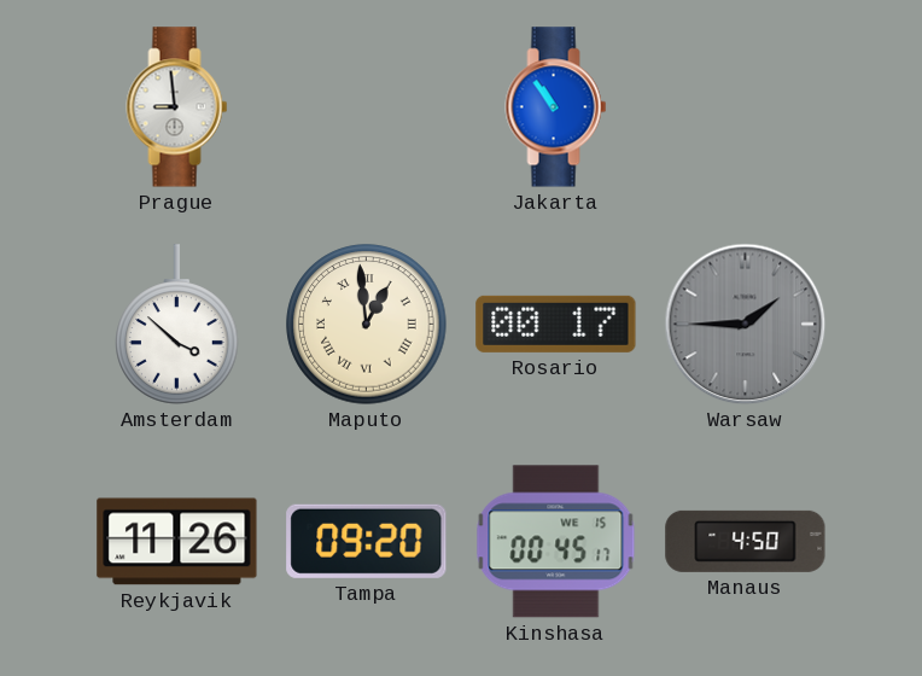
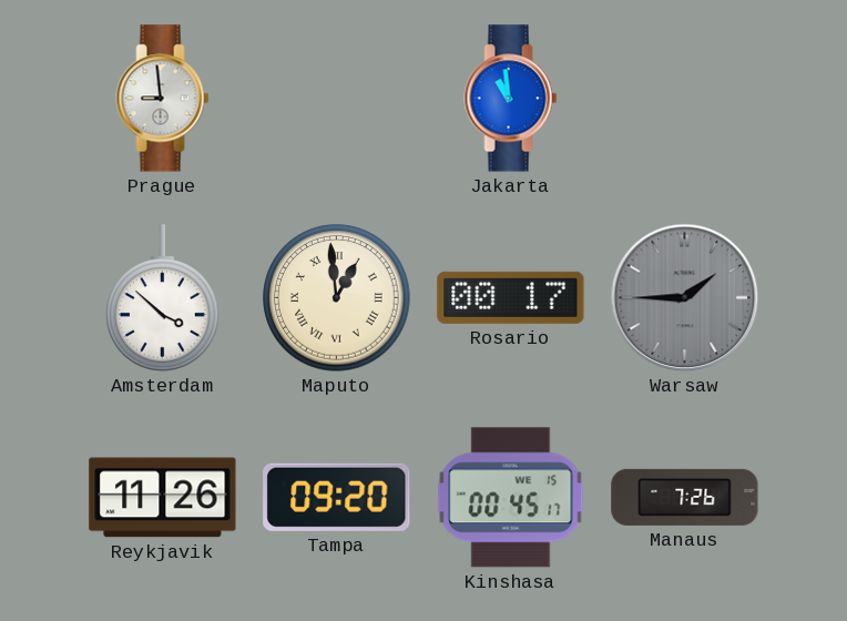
Jakarta: 10:54 -> 10:59 (511, 99)
Manaus: 4:50 -> 7:26 (685, 497)
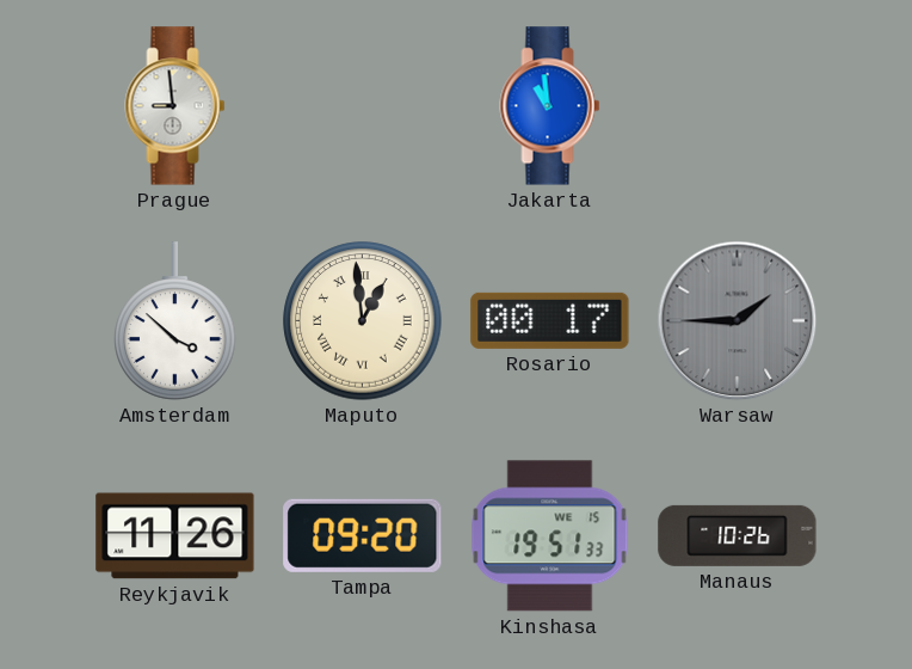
Kinshasa: 00:45 -> 19:51 (550, 536)
Manaus: 7:26 -> 10:26 (738, 535)
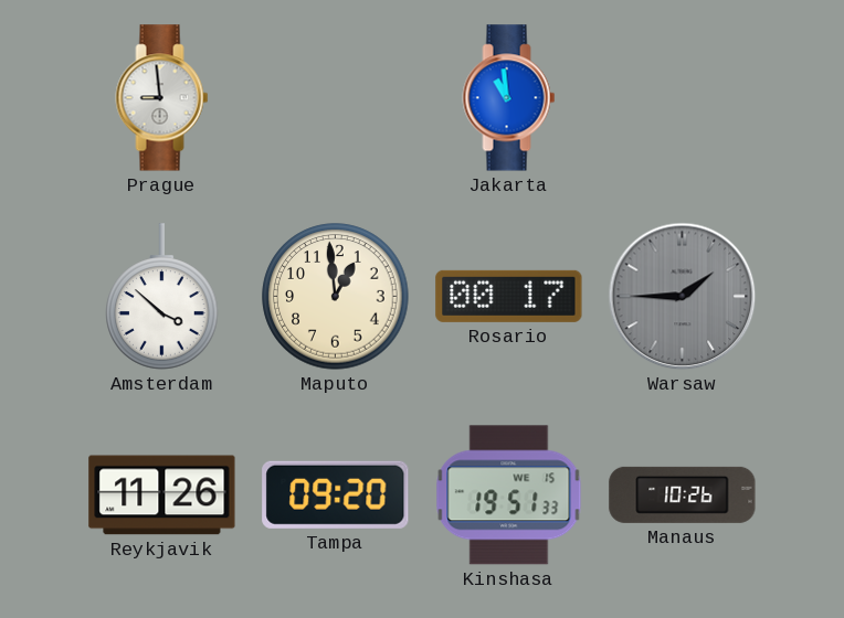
Maputo numerals: Roman -> Arabic (336, 297)
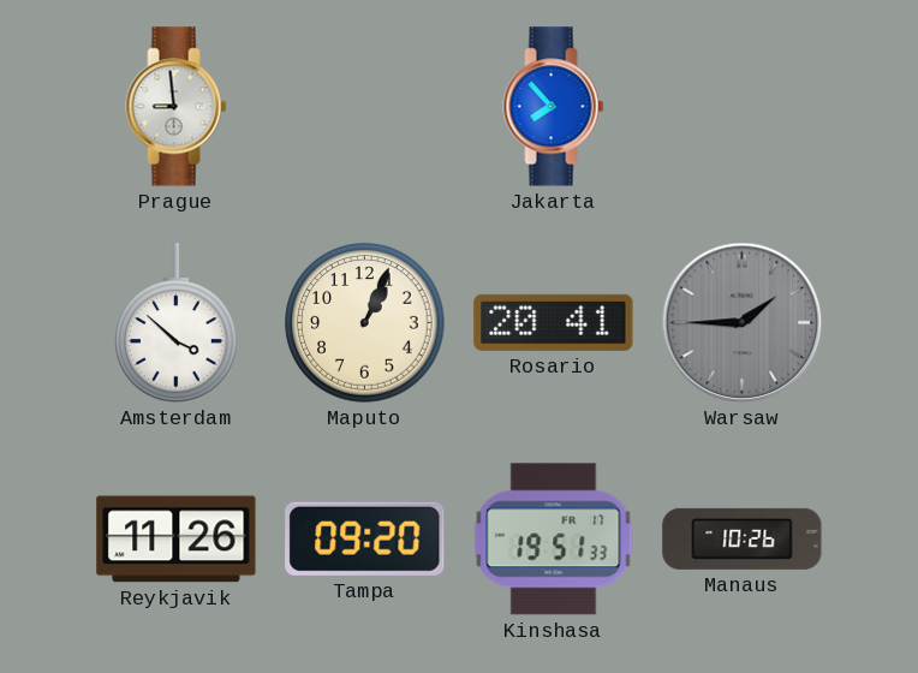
Jakarta: 10:59 -> 7:53 (554, 107)
Maputo: 12:59 -> 1:04 (365, 323)
Rosario: 00:17 -> 20:41 (554, 322)
Kinshasa date: WE 15 -> FR 17 (554, 540)
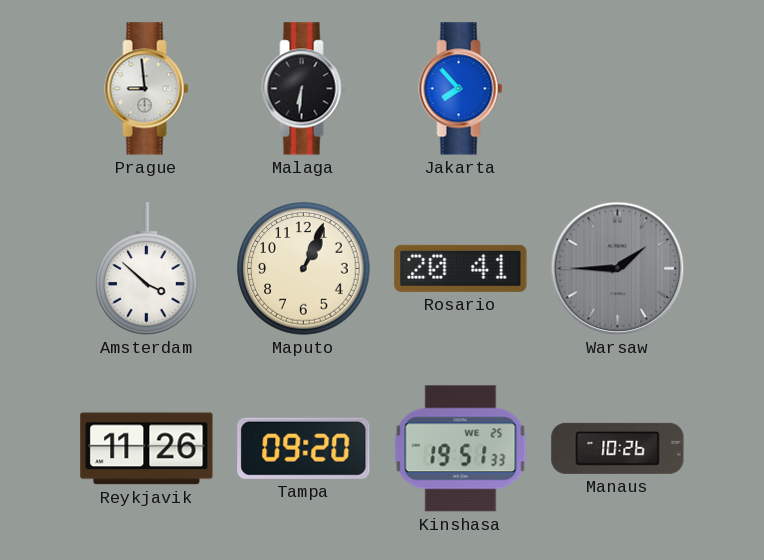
Malaga: none -> 6:31 (304, 89)
Kinshasa date: FR 17 -> WE 25 (461, 449)
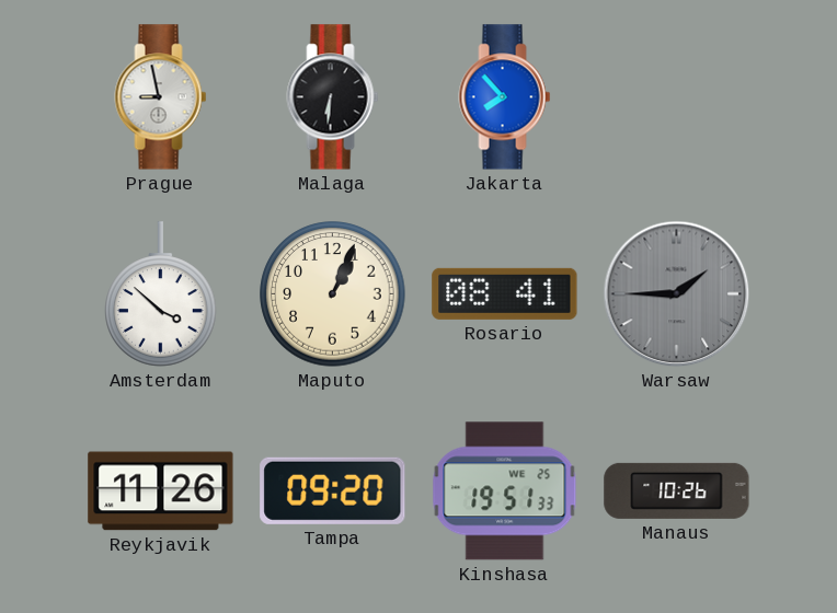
Prague: 8:59 -> 8:58 (161, 97)
Rosario: 20:41 -> 08:41 (505, 293)
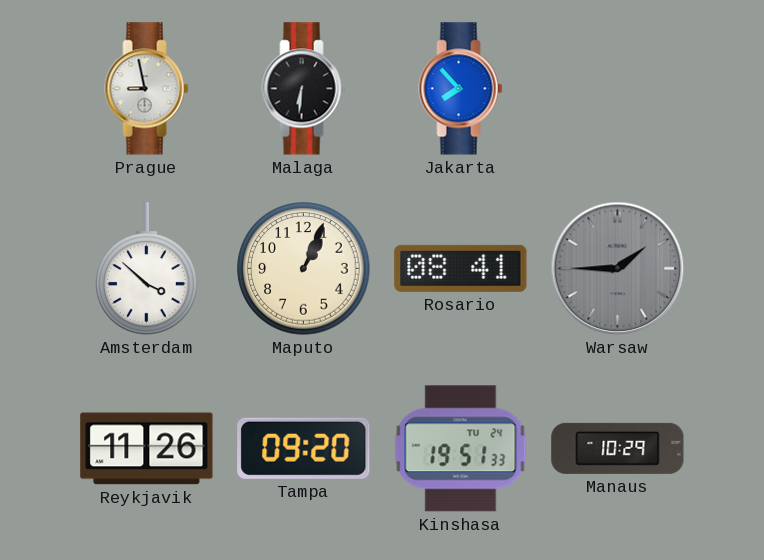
Kinshasa date: WE 25 -> TU 24 (461, 449)
Manaus: 10:26 -> 10:29 (618, 448)
